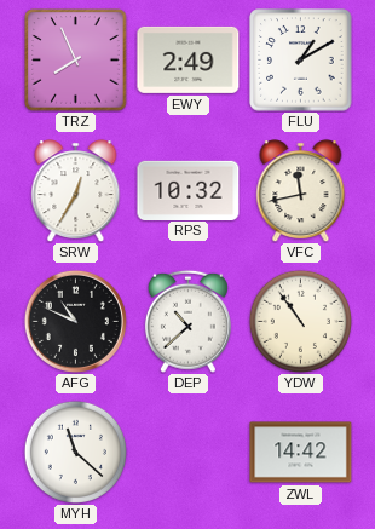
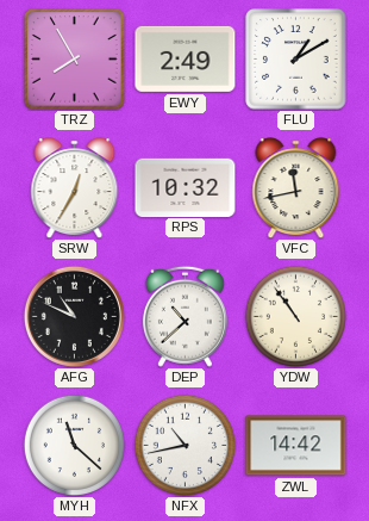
TRZ: 7:56 -> 7:55 (75, 60)
NFX: none -> 10:43 (185, 445)
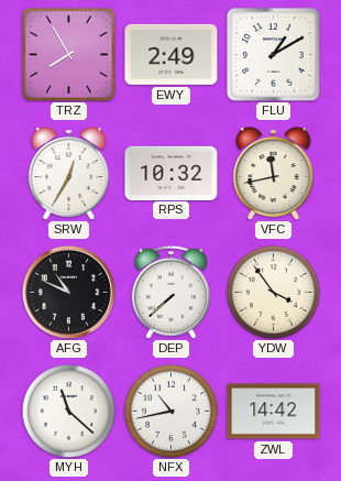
DEP: 10:38 -> 7:38 (170, 292)
YDW: 10:54 -> 3:54 (273, 292)
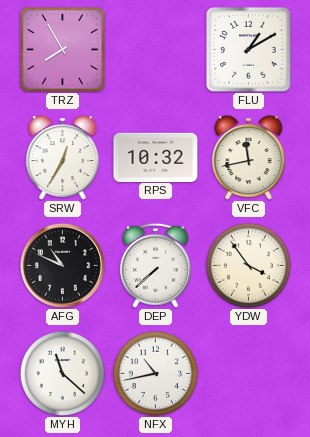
EWY: 2:49 -> none (172, 54)
ZWL: 14:42 -> none (274, 412)
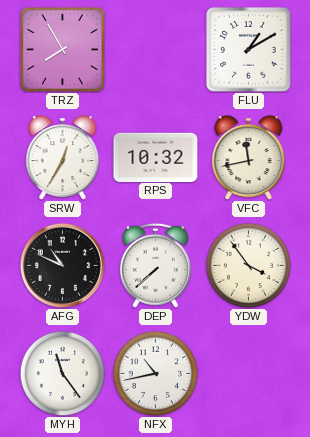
MYH: 11:22 -> 11:24 (62, 373)
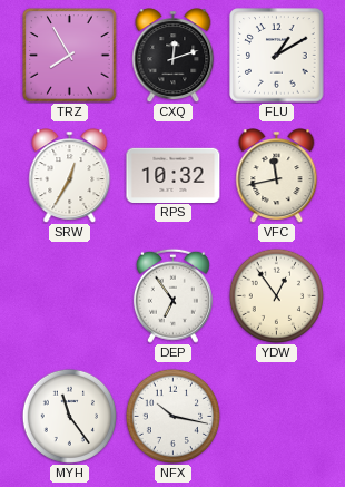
CXQ: none -> 12:12 (174, 56)
AFG: 10:49 -> none (62, 265)
DEP: 7:38 -> 6:54 (172, 295)
YDW: 3:54 -> 12:54 (276, 295)
NFX: 10:43 -> 10:17 (172, 416)
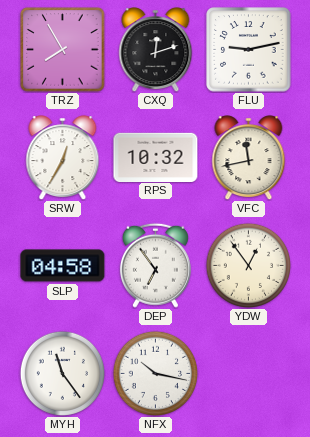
FLU: 1:10 -> 9:13 (249, 50)
SLP: none -> 04:58 (63, 266)
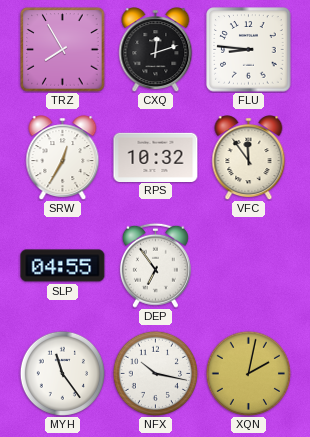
FLU: 9:13 -> 8:46 (249, 50)
VFC: 11:43 -> 11:54 (249, 158)
SLP: 04:58 -> 04:55 (63, 266)
YDW: 12:54 -> none (248, 265)
XQN: none -> 2:02 (248, 373)
